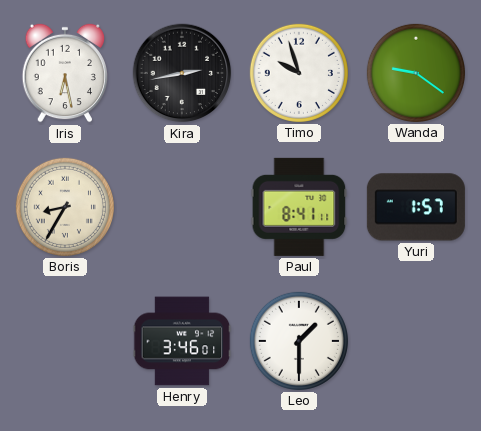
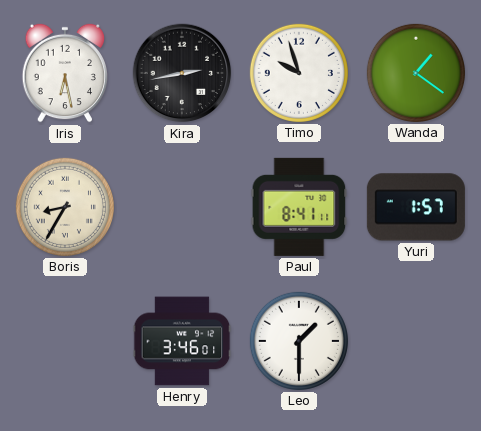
Wanda: 9:21 -> 1:21 (416, 73)
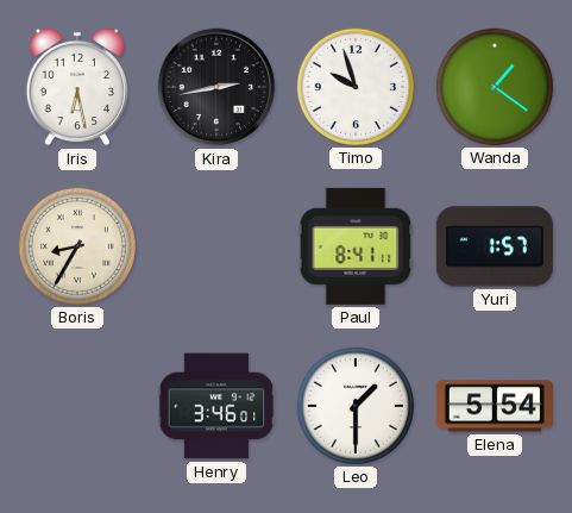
Elena: none -> 5:54 (495, 406)
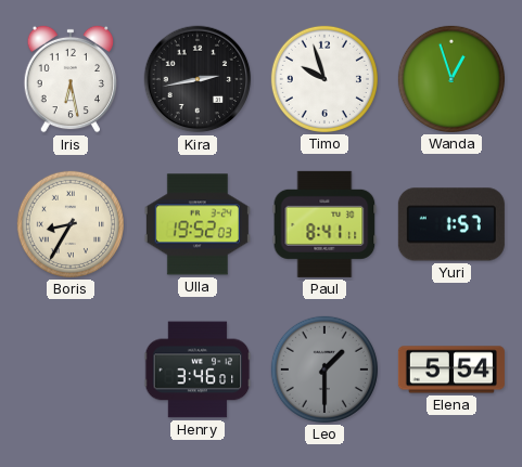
Wanda: 1:21 -> 12:57 (451, 79)
Ulla: none -> 19:52 (198, 224)
Leo dial: white -> grey (324, 369)
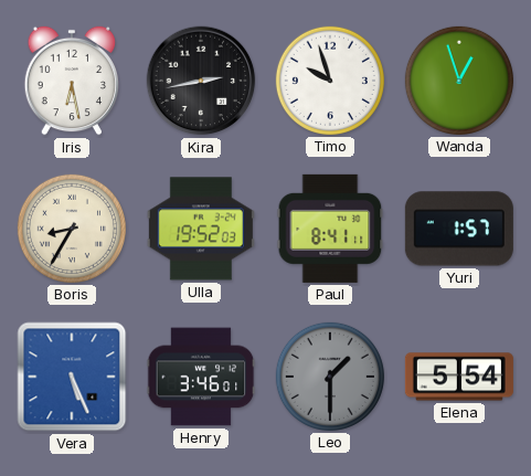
Vera: none -> 5:26 (72, 377)
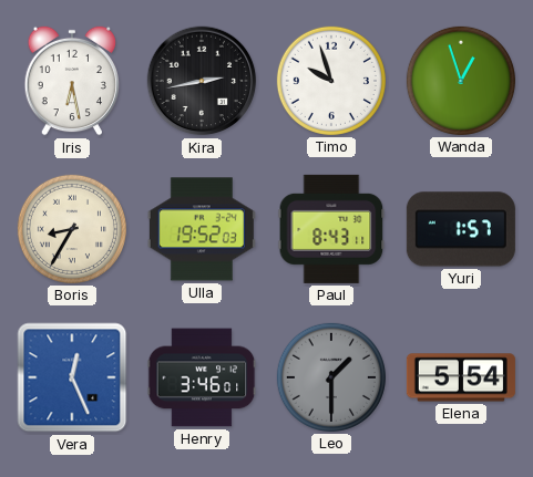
Paul: 8:41 -> 8:43 (331, 229)
Vera: 5:26 -> 12:26 (72, 377)
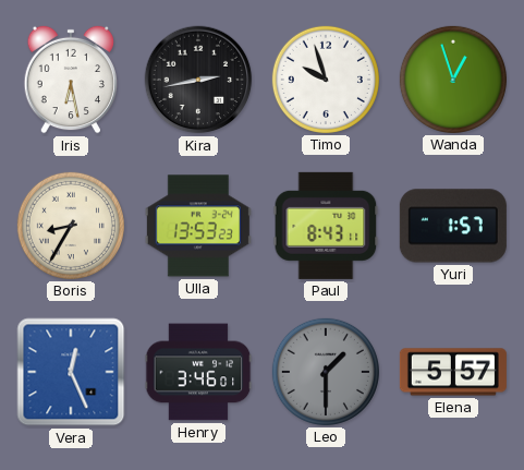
Ulla: 19:52 -> 13:53 (198, 226)
Elena: 5:54 -> 5:57 (453, 372)
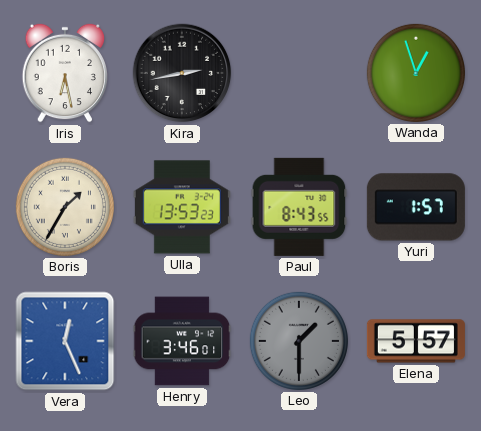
Timo: 9:57 -> none (326, 80)
Boris: 8:35 -> 1:35 (65, 207)
Paul: 8:43:11 -> 8:43:55 (299, 207)
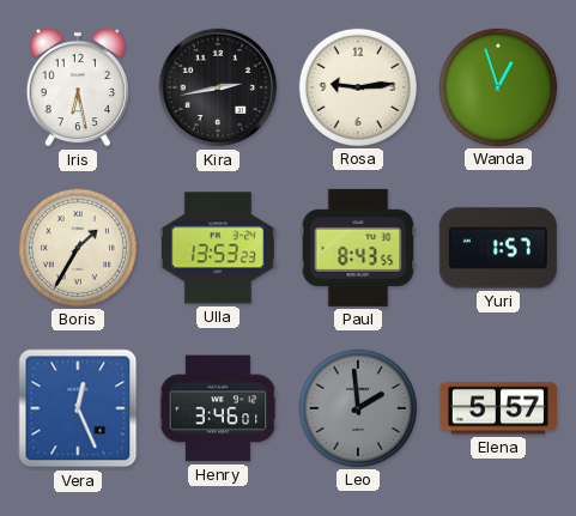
Rosa: none -> 9:14 (358, 87)
Leo: 1:30 -> 1:59 (358, 408)
